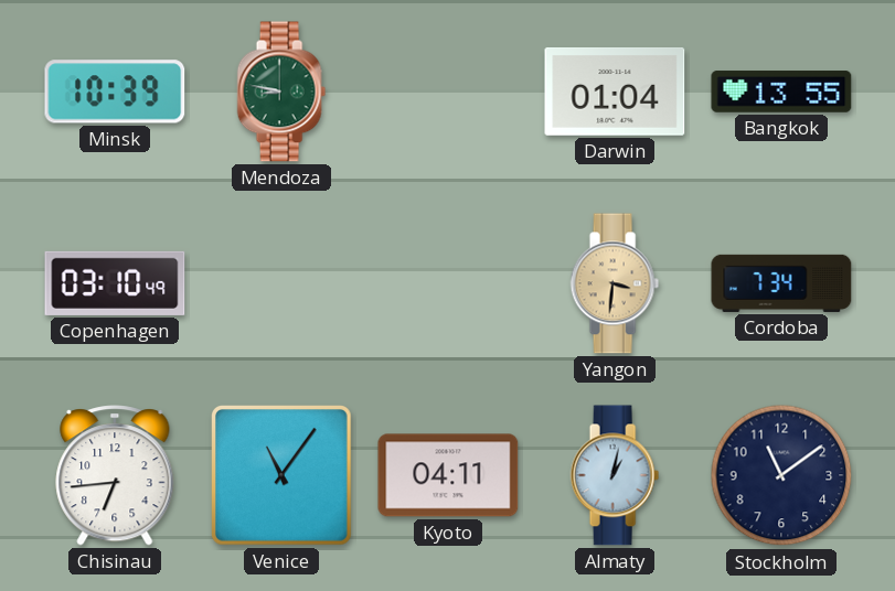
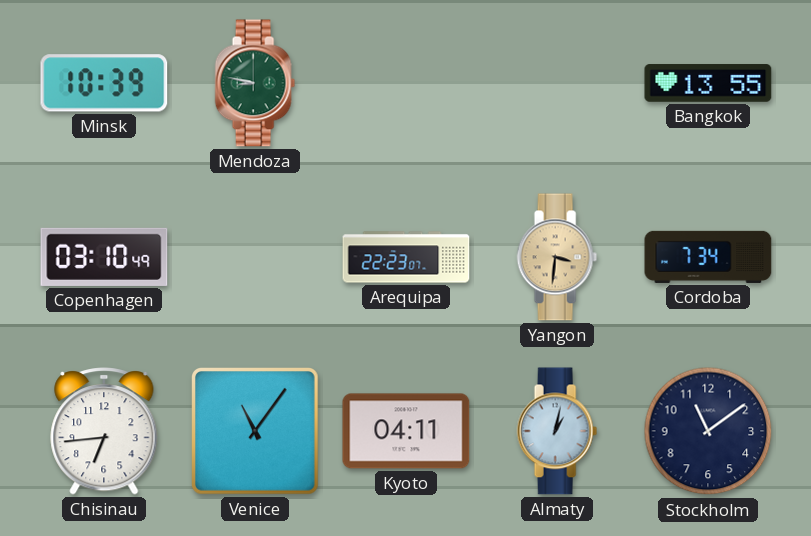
Darwin: 01:04 -> none (615, 92)
Arequipa: none -> 22:23 (406, 257)
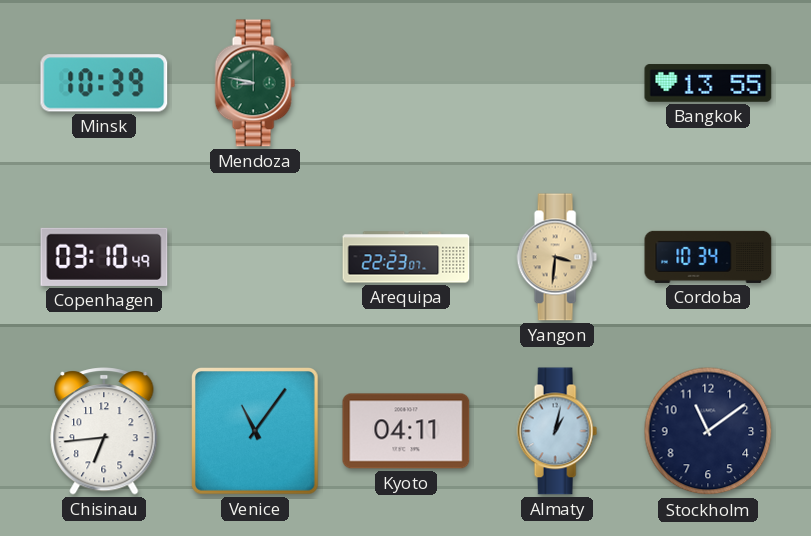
Cordoba: 7:34 -> 10:34 (708, 257)
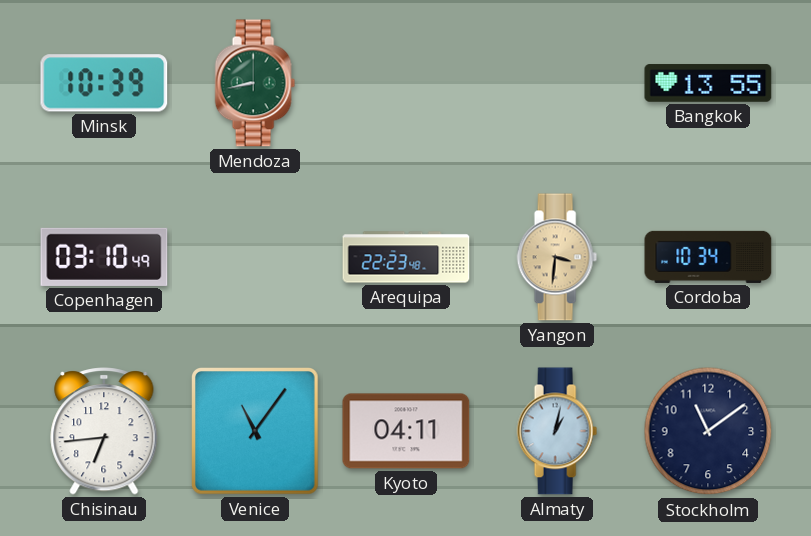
Mendoza: 8:47 -> 8:43 (255, 83)
Arequipa: 22:23:07 -> 22:23:48 (406, 257)
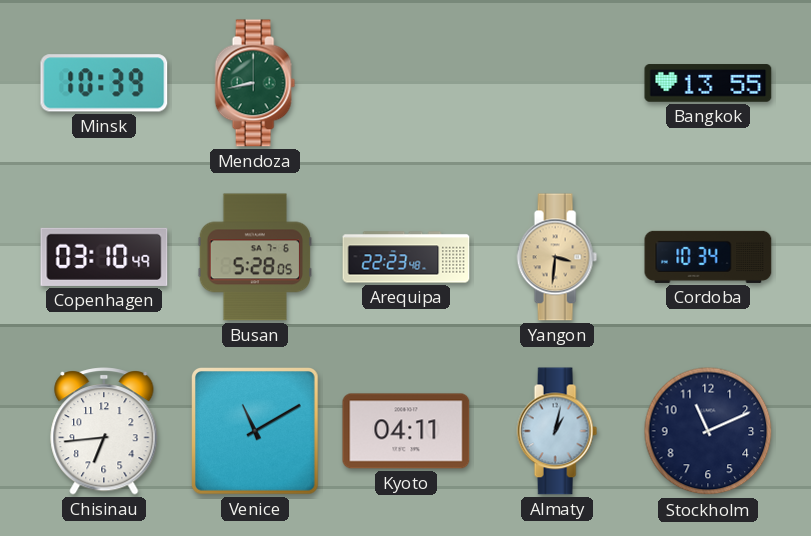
Busan: none -> 5:28 (255, 257)
Venice: 11:06 -> 11:10 (256, 432)
Stockholm: 11:09 -> 11:11 (708, 431)
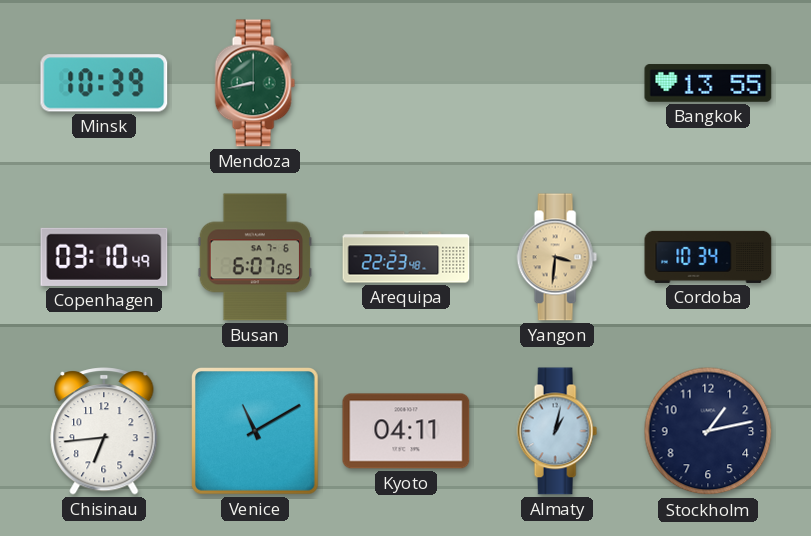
Busan: 5:28 -> 6:07 (255, 257)
Stockholm: 11:11 -> 1:13 (708, 431)
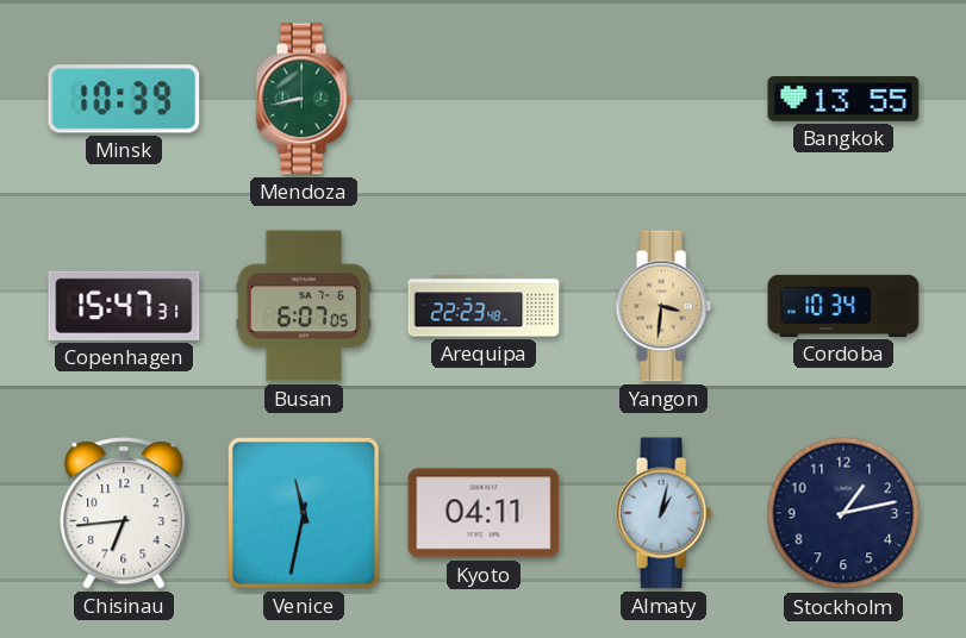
Copenhagen: 03:10 -> 15:47 (124, 306)
Venice: 11:10 -> 11:32 (305, 514)
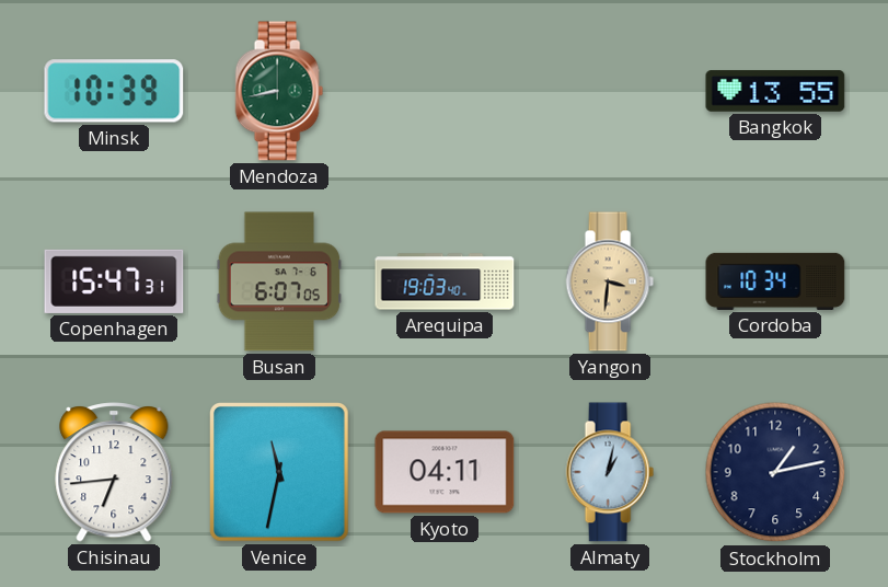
Arequipa: 22:23 -> 19:03 (445, 281)
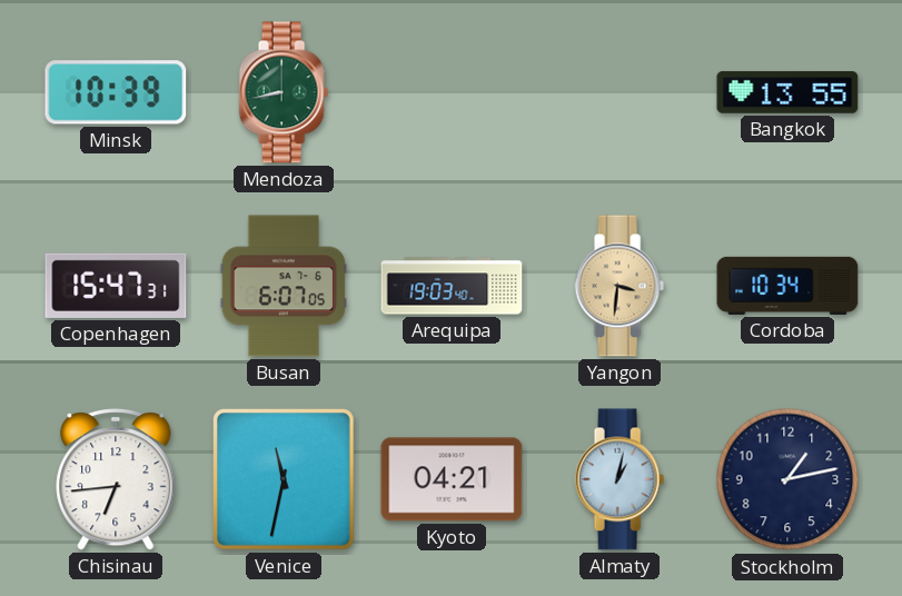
Kyoto: 04:11 -> 04:21 (452, 479)
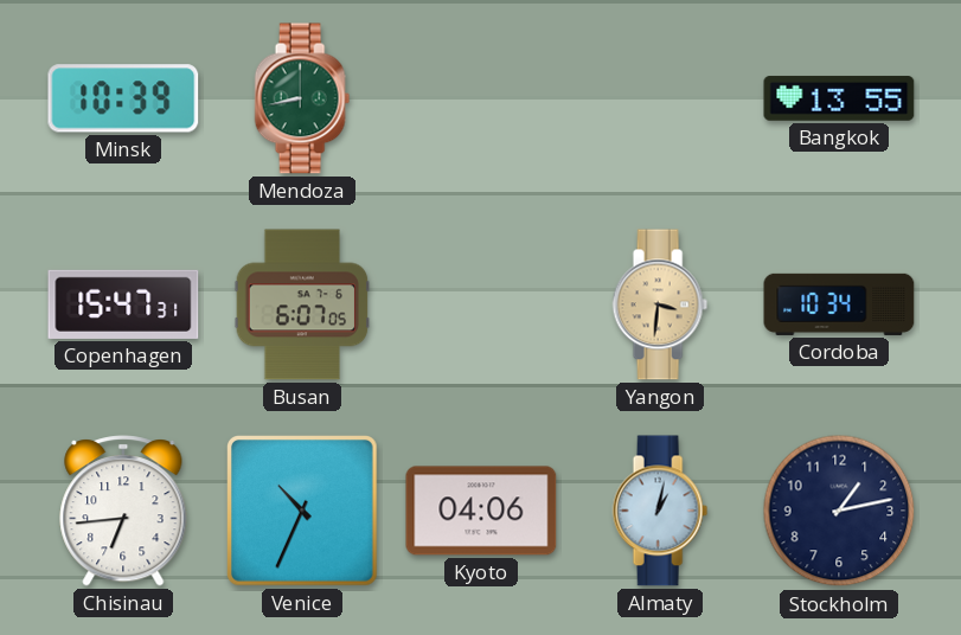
Arequipa: 19:03 -> none (452, 286)
Venice: 11:32 -> 10:34 (303, 512)
Kyoto: 04:21 -> 04:06 (481, 511)
